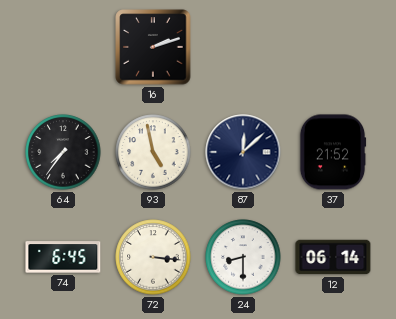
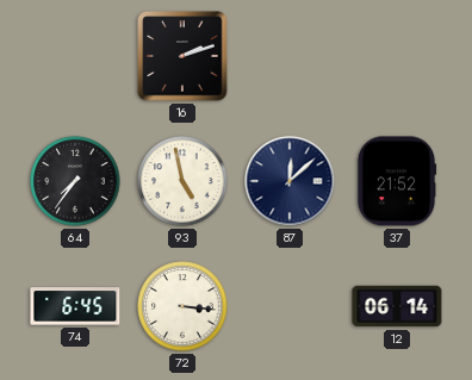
24: 8:30 -> none (243, 257)
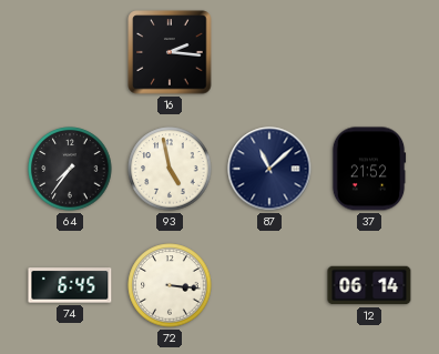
16: 2:12 -> 2:16 (170, 52)
87: 12:08 -> 11:08 (269, 169)
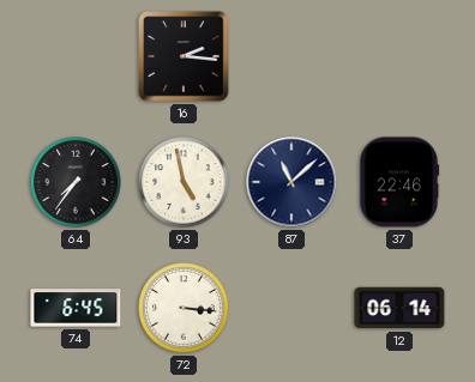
37: 21:52 -> 22:46 (399, 182)
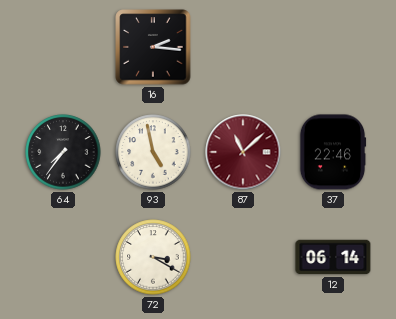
87 dial: navy -> burgundy (243, 152)
74: 6:45 -> none (76, 308)
72: 3:16 -> 3:20 (153, 257)
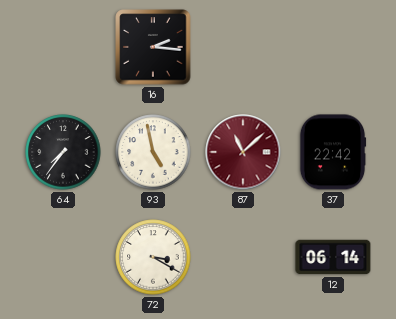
37: 22:46 -> 22:42 (333, 152)
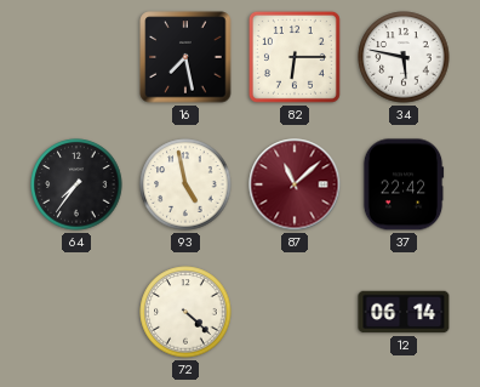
16: 2:16 -> 7:28 (185, 57)
82: none -> 6:15 (295, 57)
34: none -> 5:47 (404, 57)
72: 3:20 -> 4:22 (185, 312)
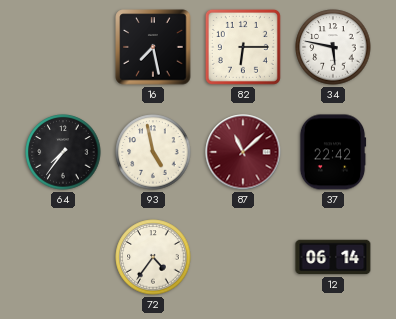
72: 4:22 -> 4:36 (153, 257)
